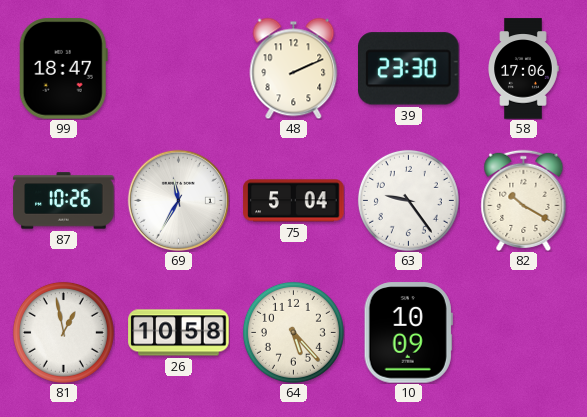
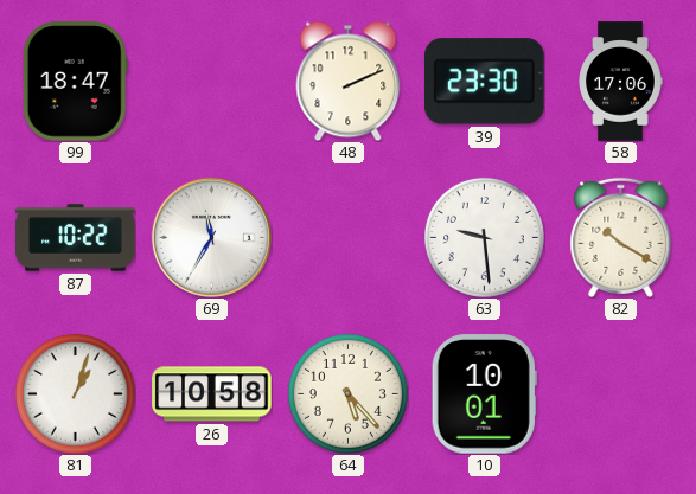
87: 10:26 -> 10:22 (76, 238)
75: 5:04 -> none (294, 201)
63: 9:24 -> 9:29 (484, 237)
81: 12:58 -> 1:03 (75, 393)
10: 10:09 -> 10:01 (484, 394)
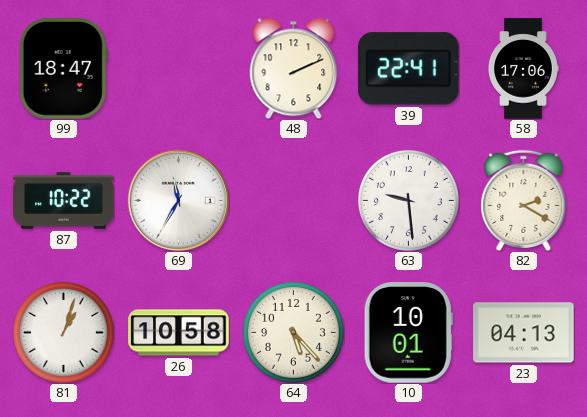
39: 23:30 -> 22:41 (409, 69)
82: 10:20 -> 2:20 (524, 200)
23: none -> 04:13 (524, 333)
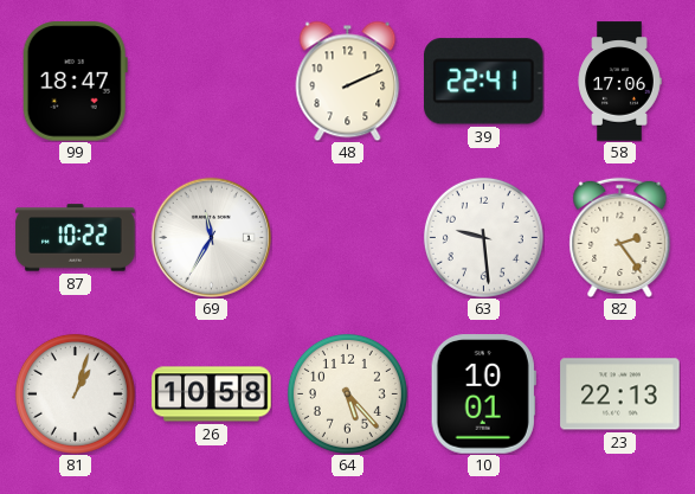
82: 2:20 -> 2:24 (620, 237)
23: 04:13 -> 22:13 (620, 394)
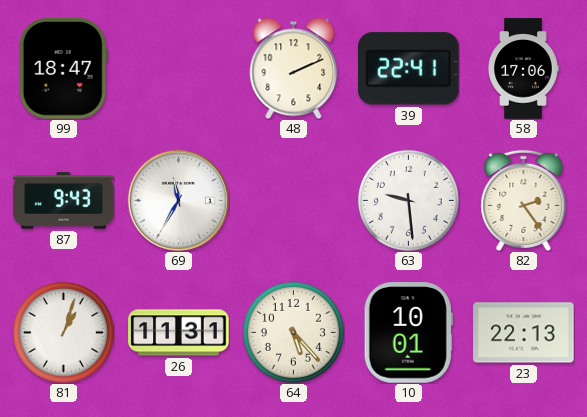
87: 10:22 -> 9:43 (64, 201)
26: 10:58 -> 11:31 (179, 333)
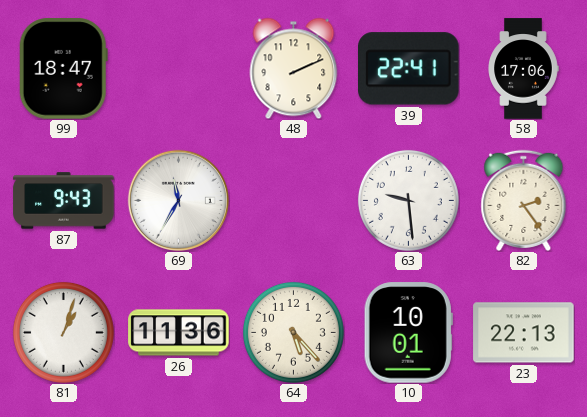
26: 11:31 -> 11:36 (179, 333)
